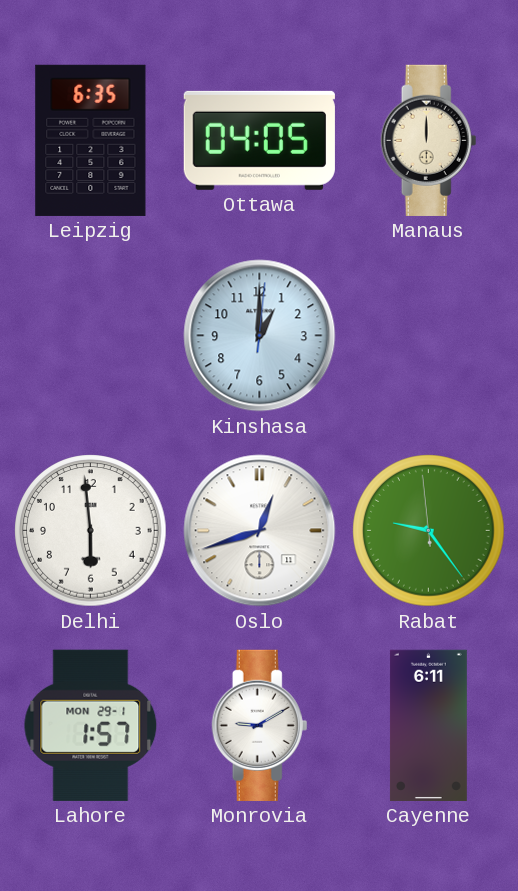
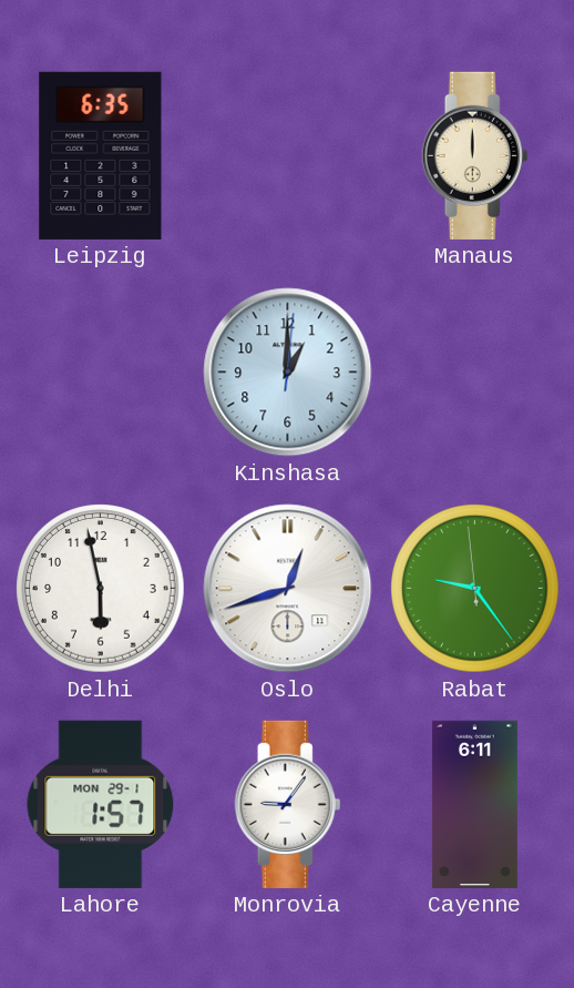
Ottawa: 04:05 -> none (259, 140)
Delhi: 5:59 -> 5:58 (101, 589)
Monrovia: 9:10 -> 9:06 (288, 804)
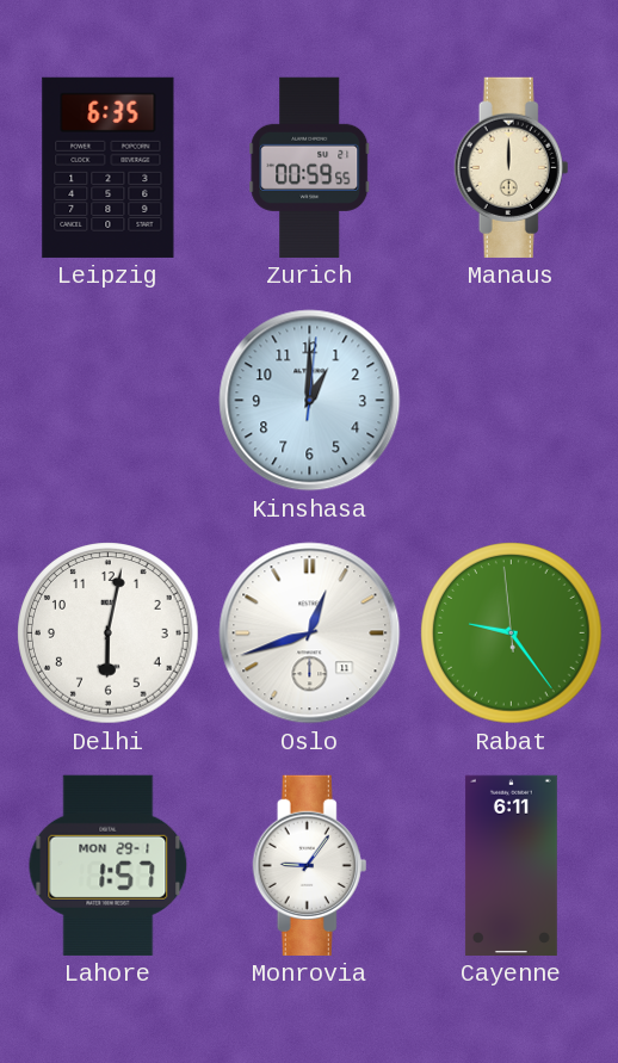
Zurich: none -> 00:59 (310, 167)
Delhi: 5:58 -> 6:02 (109, 634)
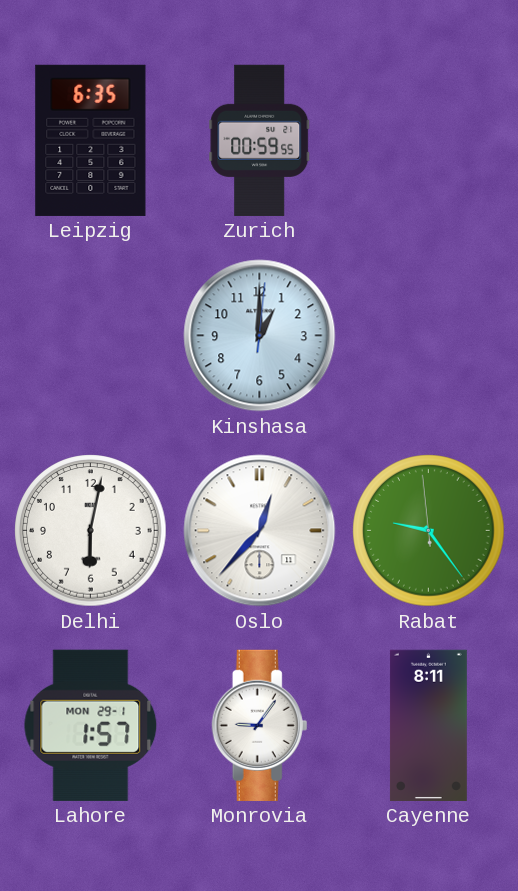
Manaus: 12:00 -> none (512, 167)
Oslo: 12:42 -> 12:37 (260, 531)
Cayenne: 6:11 -> 8:11 (428, 725)
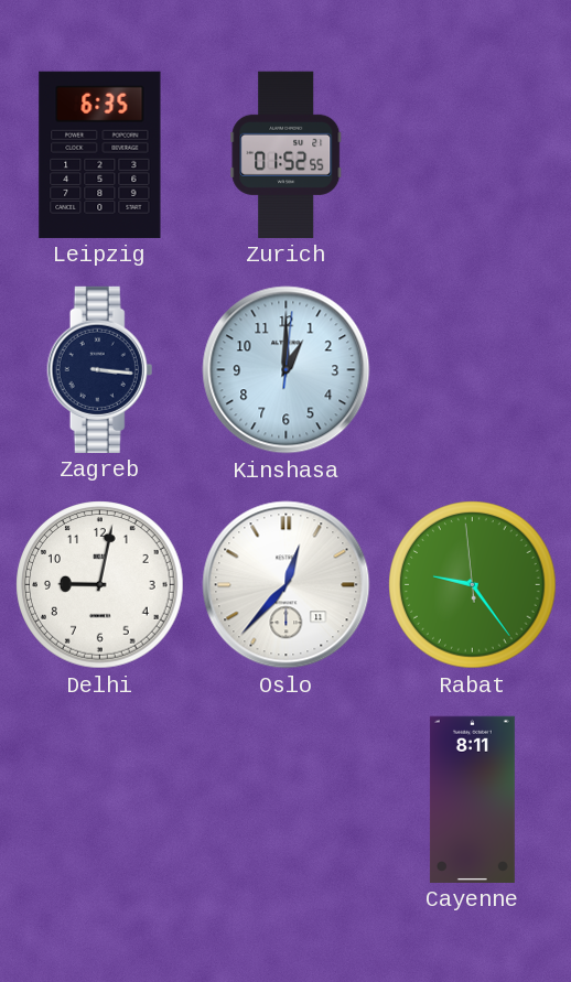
Zurich: 00:59 -> 01:52 (287, 154)
Zagreb: none -> 3:16 (100, 369)
Delhi: 6:02 -> 9:02 (100, 585)
Lahore: 1:57 -> none (91, 725)
Monrovia: 9:06 -> none (260, 725)
